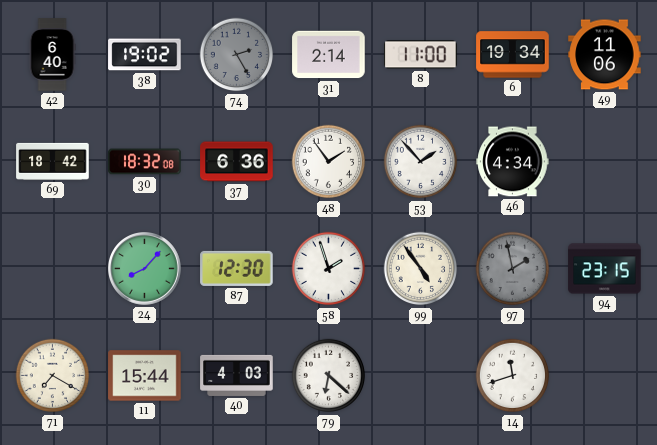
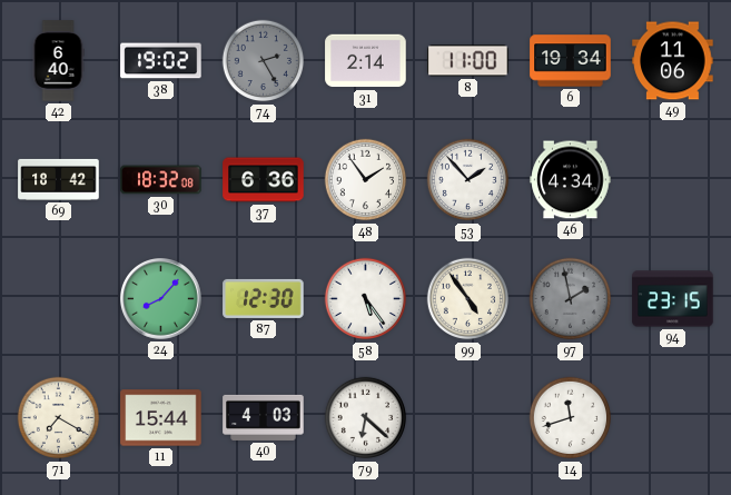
58: 1:57 -> 5:24 (366, 299)
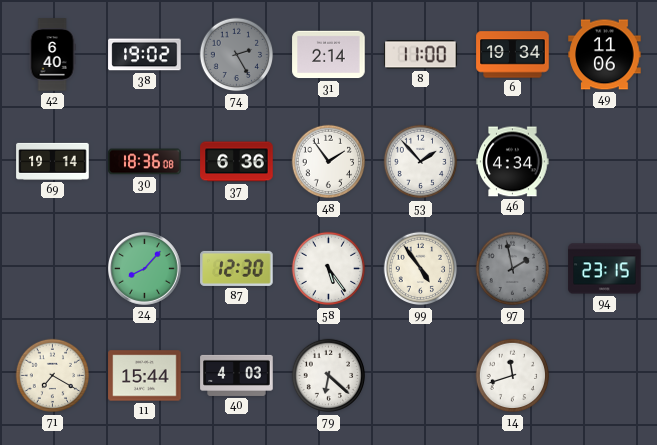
69: 18:42 -> 19:14 (53, 161)
30: 18:32 -> 18:36 (145, 162)
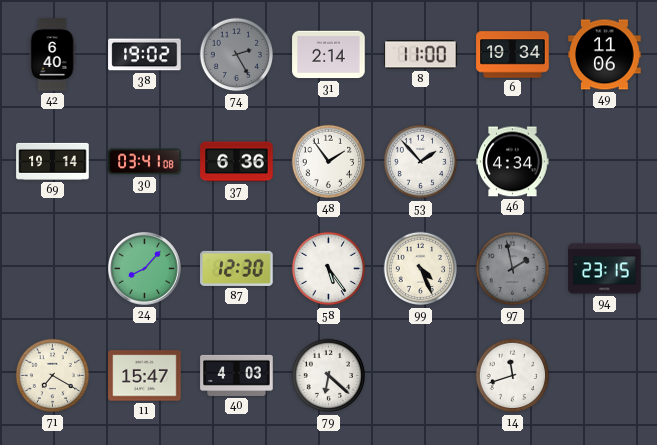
30: 18:36 -> 03:41 (145, 162)
99: 4:54 -> 4:26 (421, 269)
11: 15:44 -> 15:47 (145, 376)
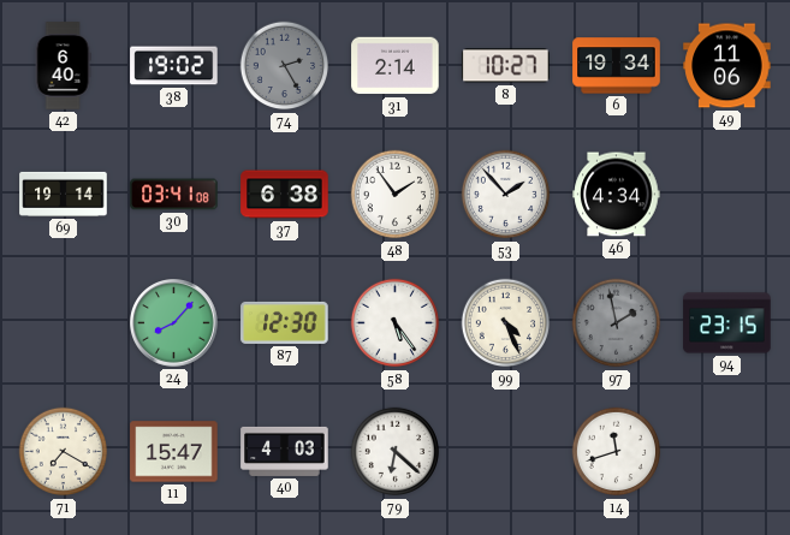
8: 11:00 -> 10:27 (506, 66)
37: 6:36 -> 6:38 (285, 195)
